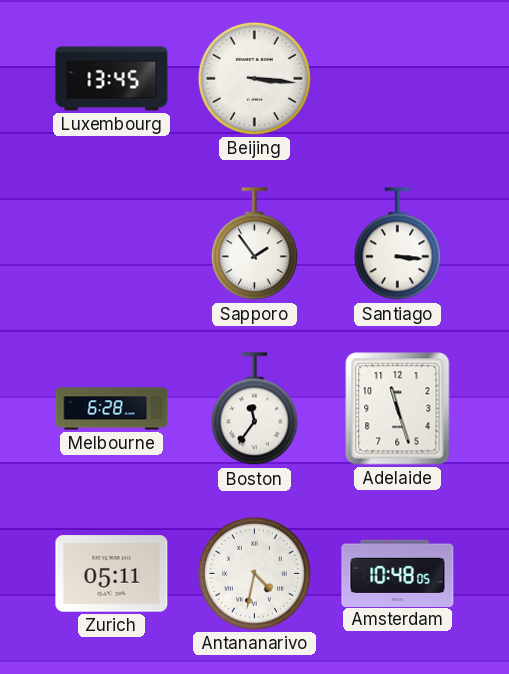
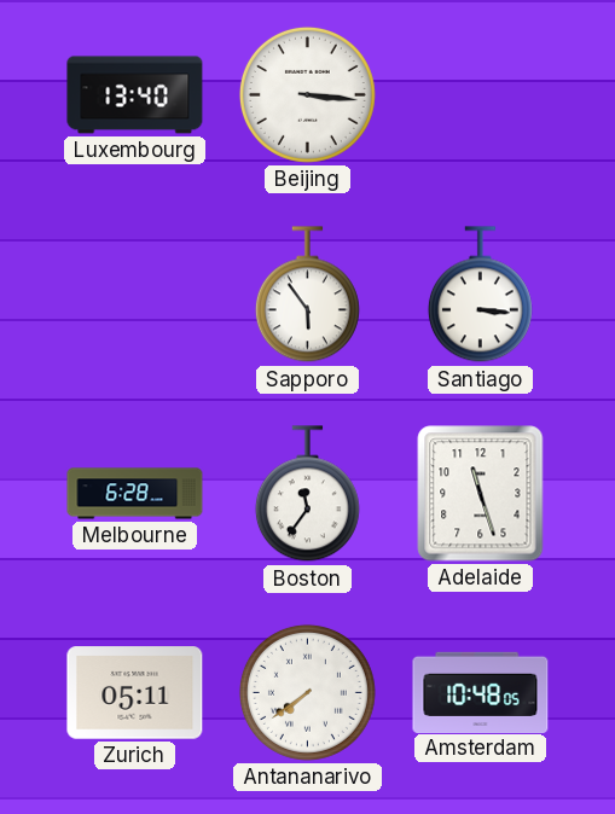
Luxembourg: 13:45 -> 13:40 (135, 95)
Sapporo: 1:54 -> 5:54 (307, 295)
Antananarivo: 4:32 -> 7:39 (307, 692)
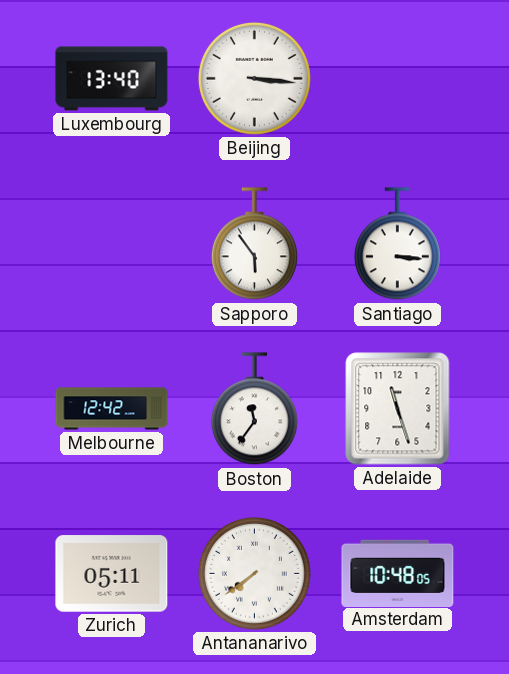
Melbourne: 6:28 -> 12:42 (112, 409)
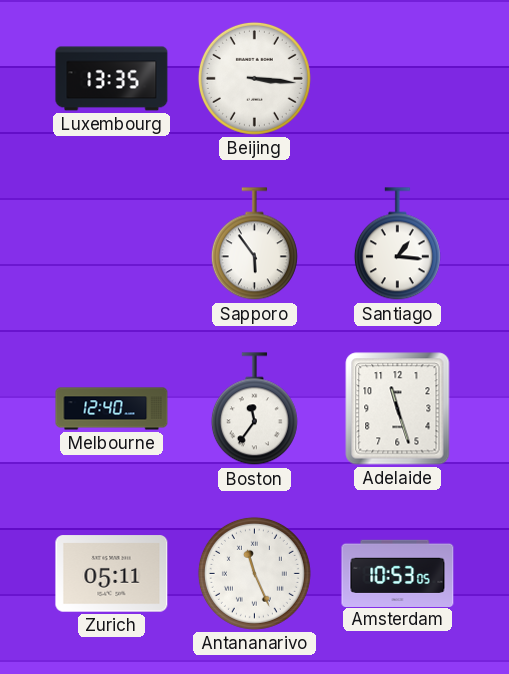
Luxembourg: 13:40 -> 13:35 (112, 79)
Santiago: 3:16 -> 1:16 (397, 244)
Melbourne: 12:42 -> 12:40 (112, 409)
Antananarivo: 7:39 -> 11:26 (254, 573)
Amsterdam: 10:48 -> 10:53 (398, 573)
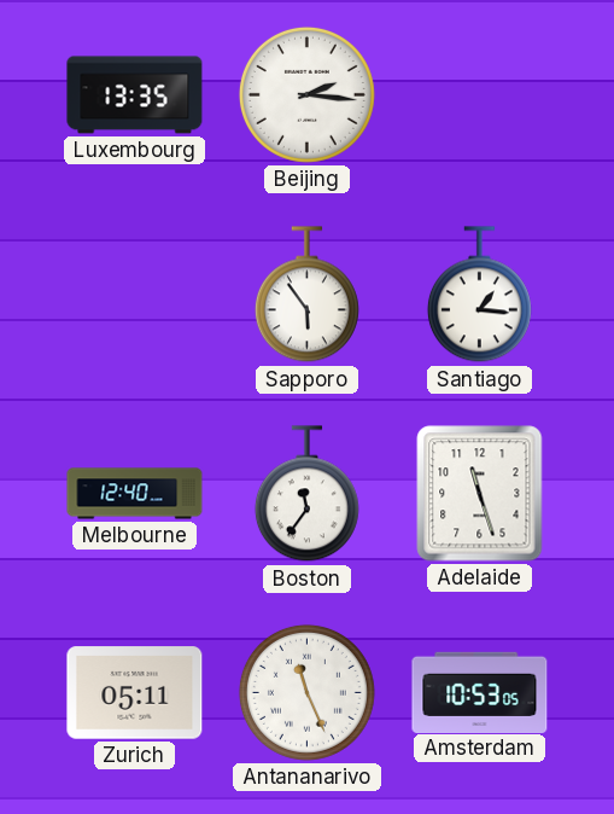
Beijing: 3:16 -> 2:16 (306, 94)
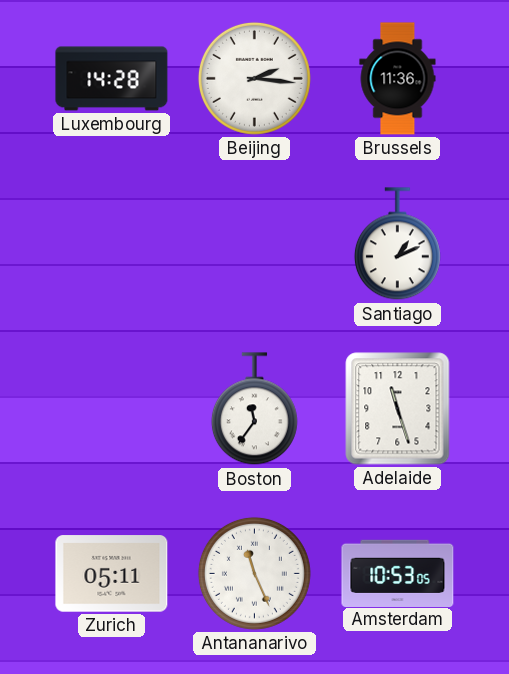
Luxembourg: 13:35 -> 14:28 (112, 79)
Brussels: none -> 11:36 (398, 79)
Sapporo: 5:54 -> none (306, 295)
Santiago: 1:16 -> 1:11 (397, 244)
Melbourne: 12:40 -> none (135, 494)
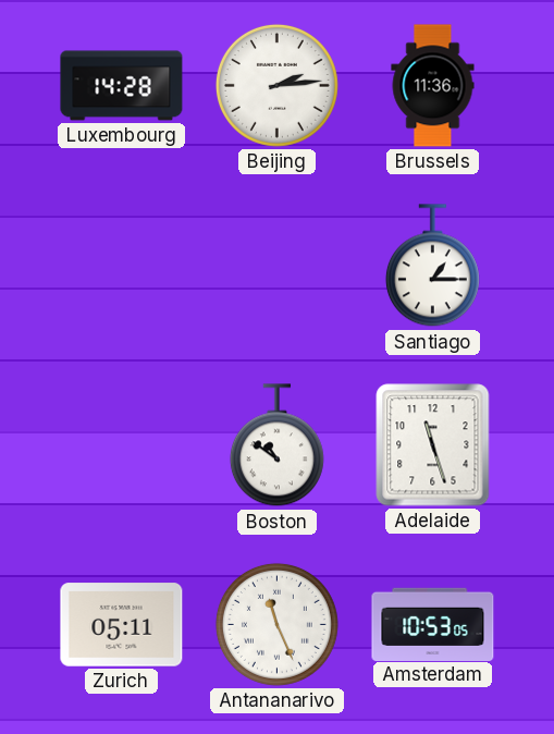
Beijing: 2:16 -> 2:14 (276, 85)
Santiago: 1:11 -> 1:15 (432, 266)
Boston: 11:36 -> 10:51 (276, 445)
